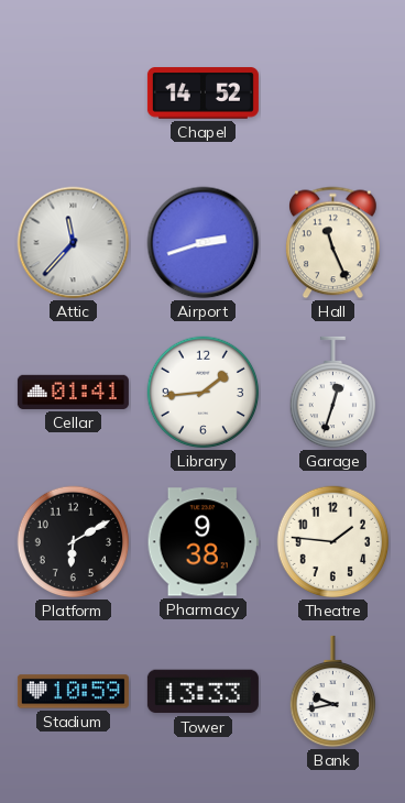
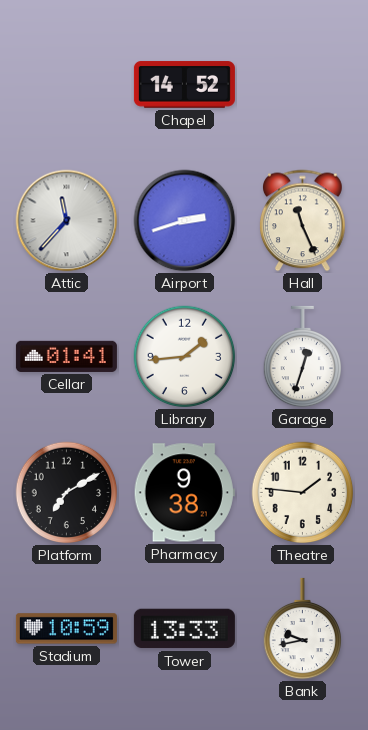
Platform: 6:10 -> 7:10 (67, 493)
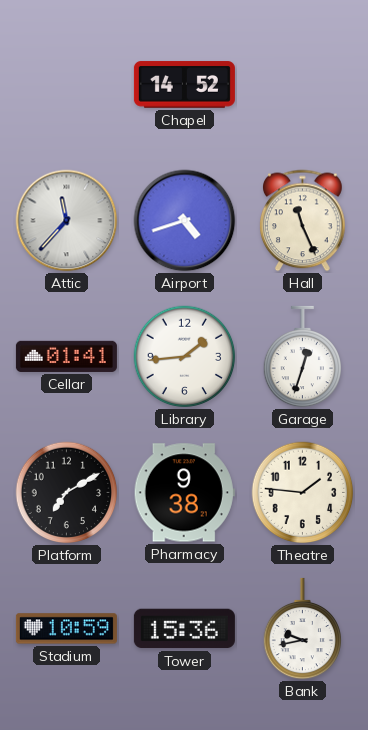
Airport: 2:42 -> 4:42 (185, 221)
Tower: 13:33 -> 15:36 (184, 629)
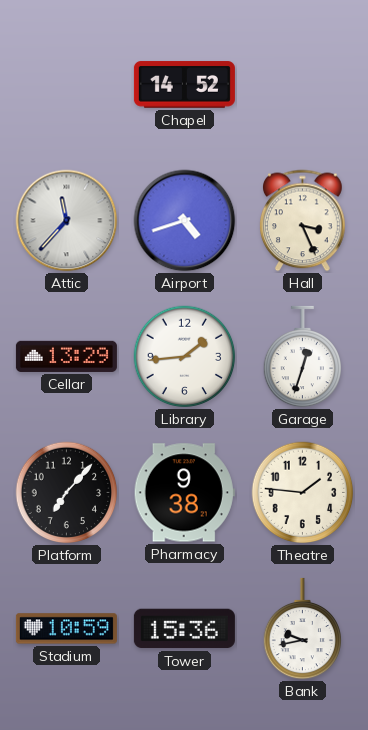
Hall: 11:26 -> 3:26 (303, 221)
Cellar: 01:41 -> 13:29 (66, 356)
Platform: 7:10 -> 7:07 (67, 493)
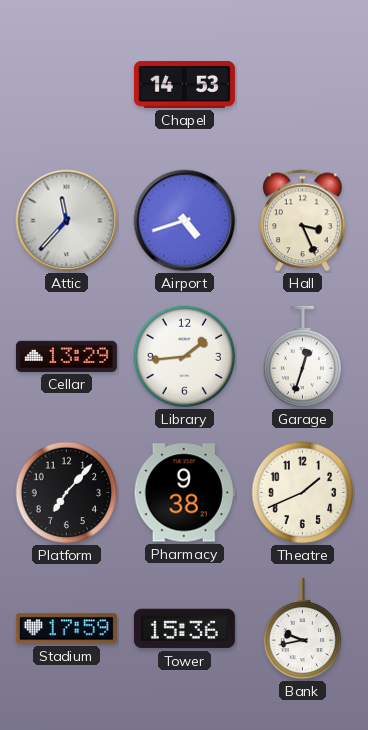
Chapel: 14:52 -> 14:53 (184, 85)
Theatre: 1:46 -> 1:41 (303, 493)
Stadium: 10:59 -> 17:59 (66, 629)
